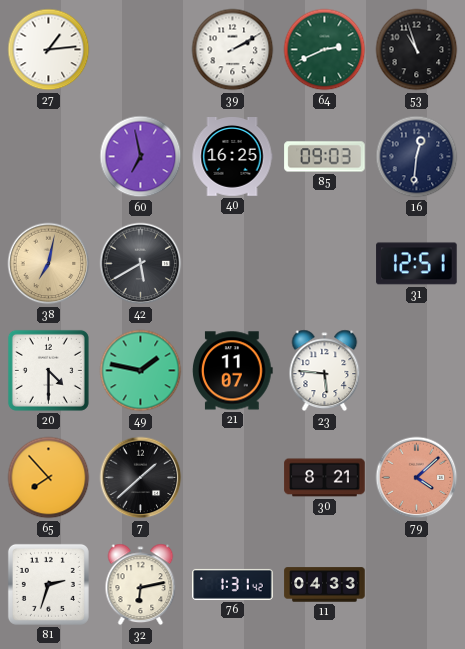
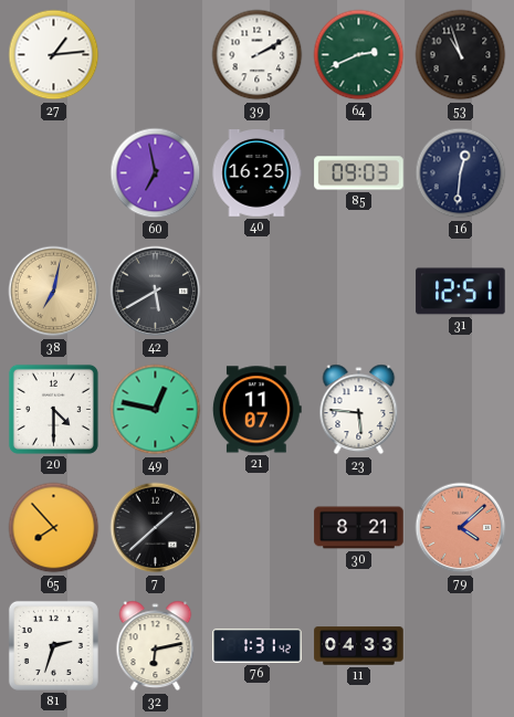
49: 1:47 -> 12:47 (156, 410)
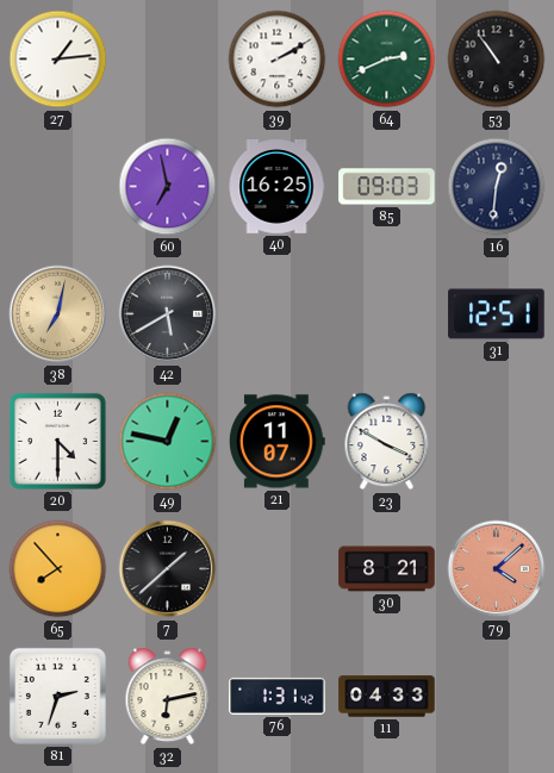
53: 10:57 -> 10:54 (497, 60)
23: 5:46 -> 3:50 (387, 442)
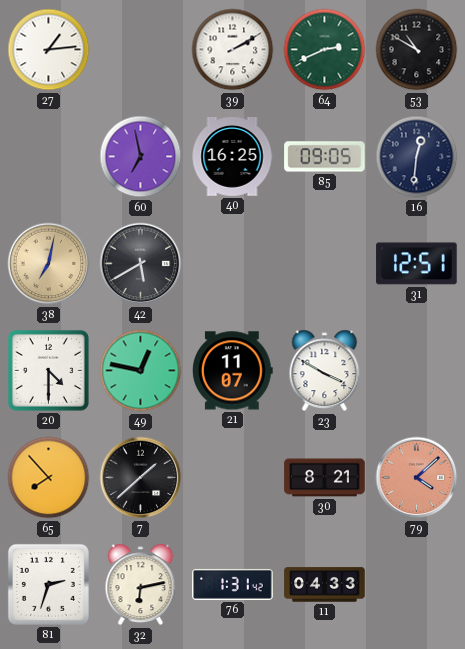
53: 10:54 -> 10:50 (417, 50)
85: 09:03 -> 09:05 (325, 157)
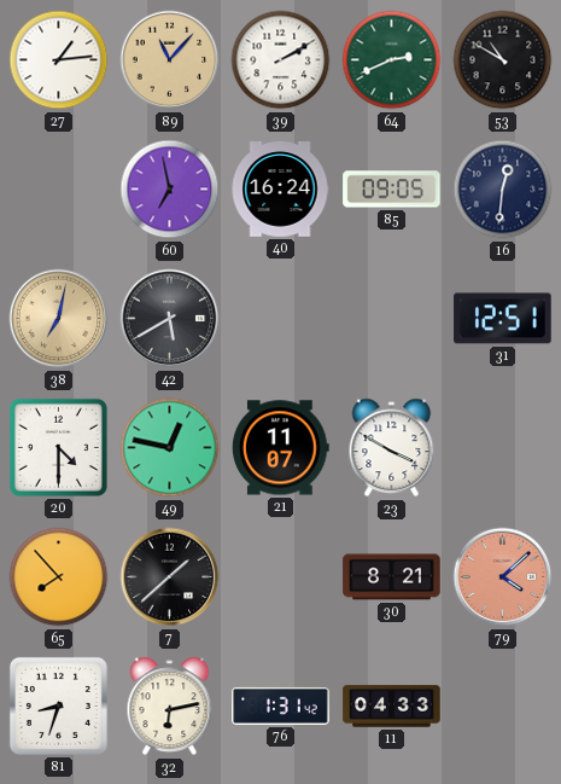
89: none -> 11:07 (170, 60)
40: 16:25 -> 16:24 (280, 190)
81: 2:33 -> 8:33 (58, 705)
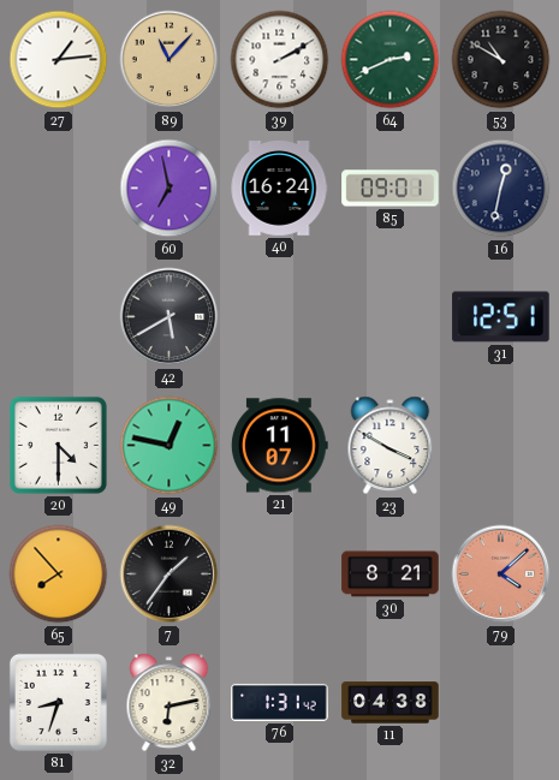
85: 09:05 -> 09:01 (391, 189)
16: 12:31 -> 12:32 (501, 189)
38: 7:02 -> none (59, 319)
7: 1:38 -> 1:36 (170, 574)
11: 04:33 -> 04:38 (391, 703)
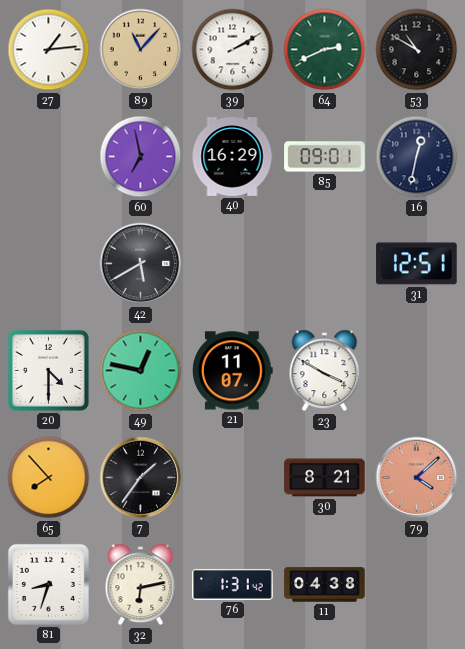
40: 16:24 -> 16:29 (232, 157)
